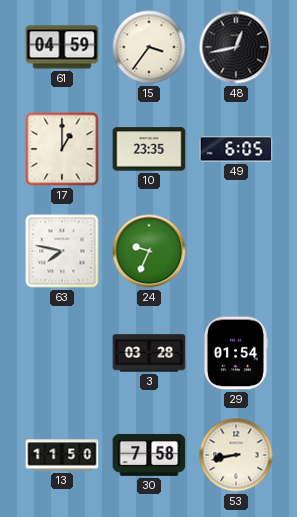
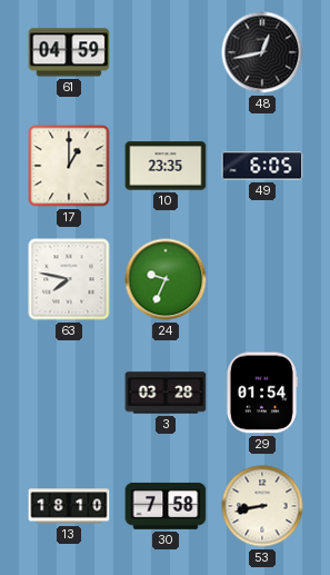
15: 3:36 -> none (149, 47)
13: 11:50 -> 18:10 (69, 506)
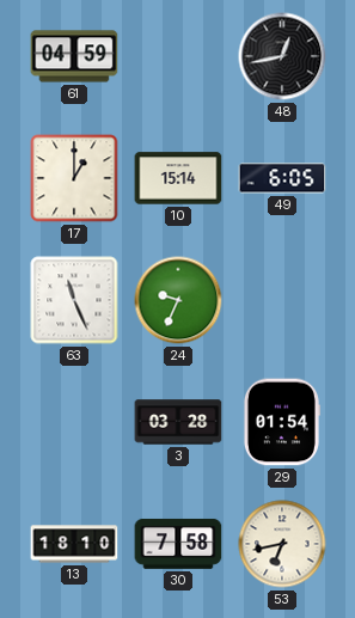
10: 23:35 -> 15:14 (178, 178)
63: 7:47 -> 11:26 (74, 300)
53: 8:43 -> 6:43 (282, 544)
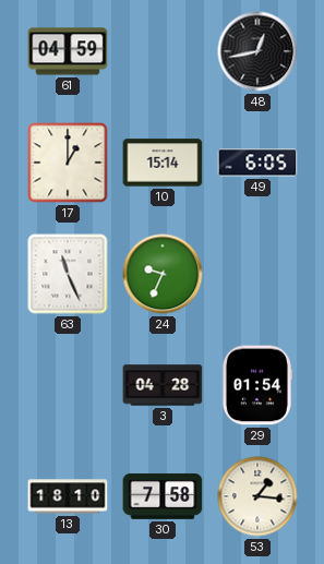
3: 03:28 -> 04:28 (163, 385)
53: 6:43 -> 1:16 (257, 496)
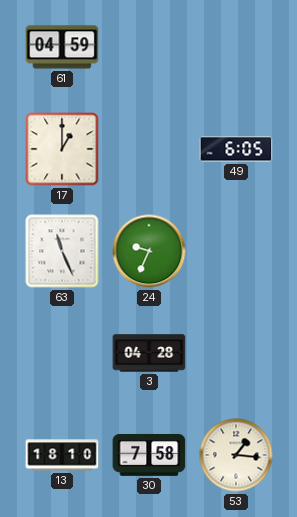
48: 12:43 -> none (257, 51)
10: 15:14 -> none (163, 163)
29: 01:54 -> none (256, 385)
